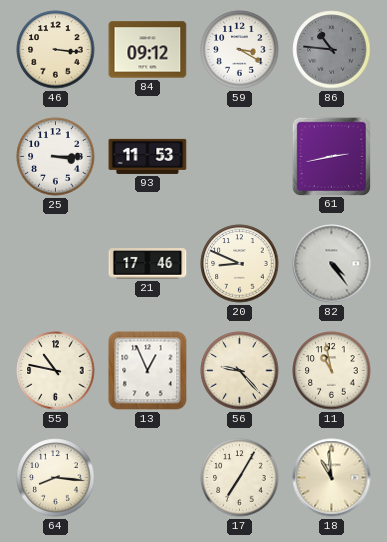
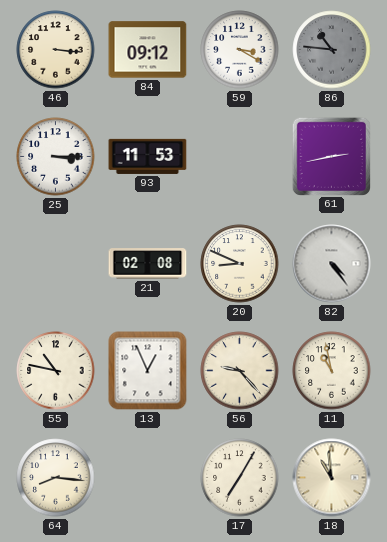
21: 17:46 -> 02:08 (148, 264)
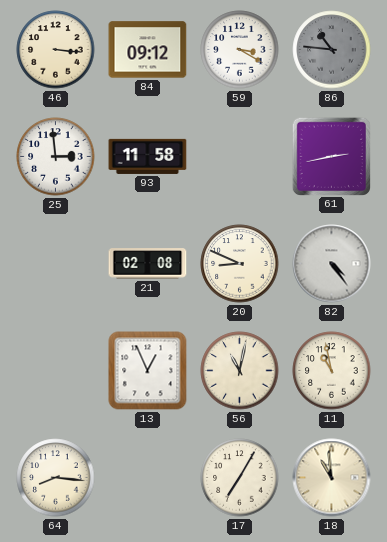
25: 3:15 -> 2:59 (56, 157)
93: 11:53 -> 11:58 (148, 156)
55: 10:47 -> none (56, 371)
56: 9:23 -> 11:02 (240, 371)
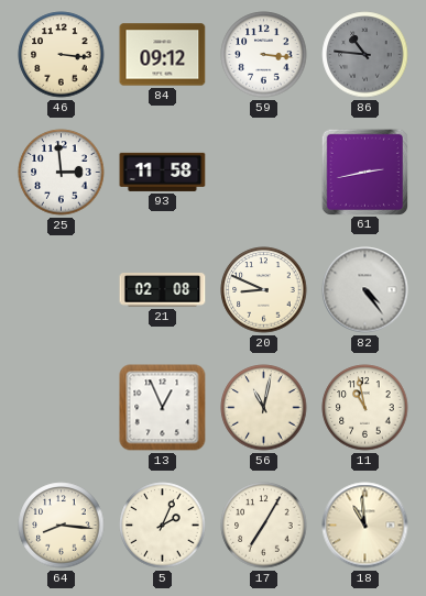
59: 3:20 -> 3:16 (264, 55)
5: none -> 2:04 (163, 526)
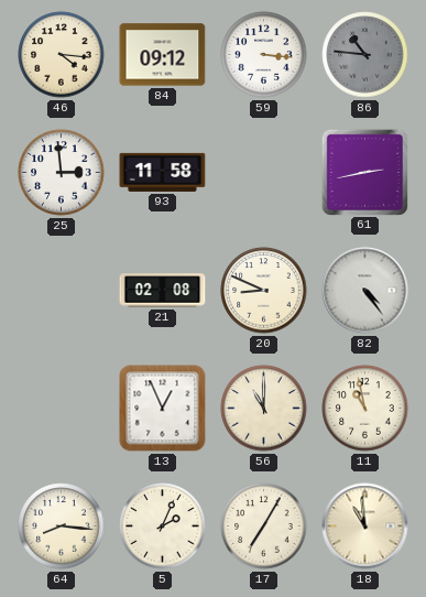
46: 3:16 -> 4:16 (62, 55)
56: 11:02 -> 11:00 (264, 409)
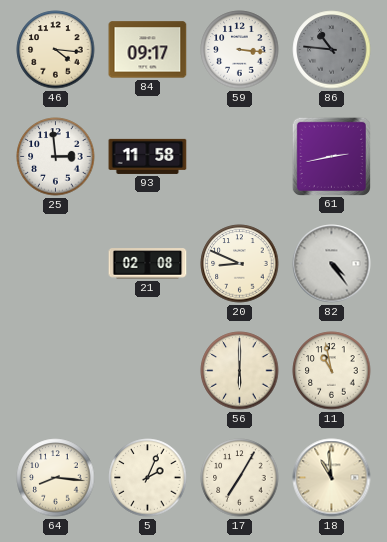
84: 09:12 -> 09:17 (148, 50)
13: 12:56 -> none (163, 409)
56: 11:00 -> 6:00 (240, 371)
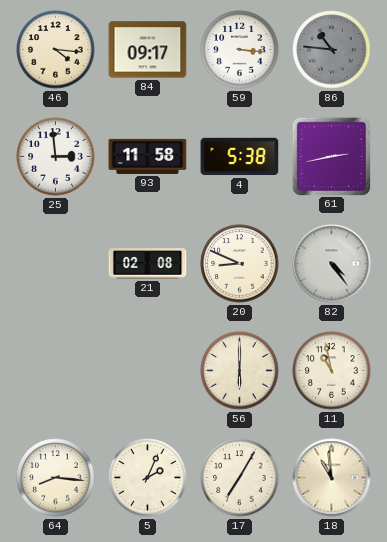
4: none -> 5:38 (240, 157)
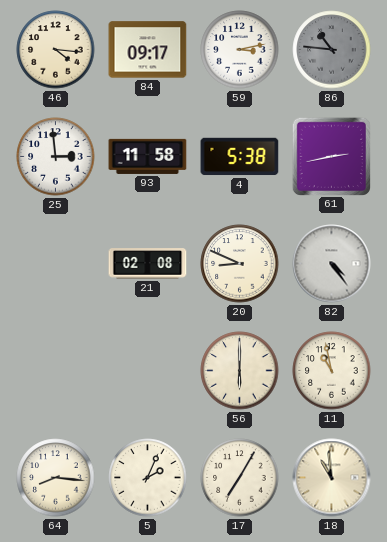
59: 3:16 -> 3:13 (240, 50)
